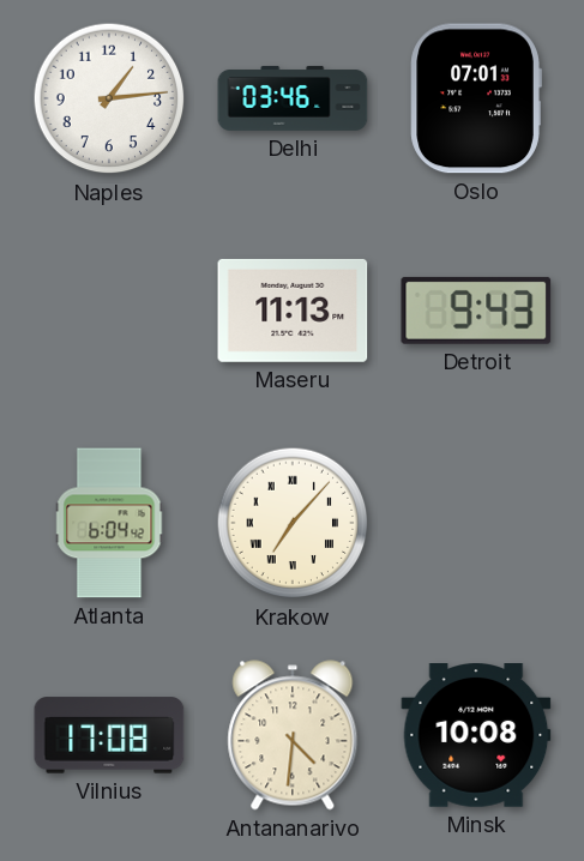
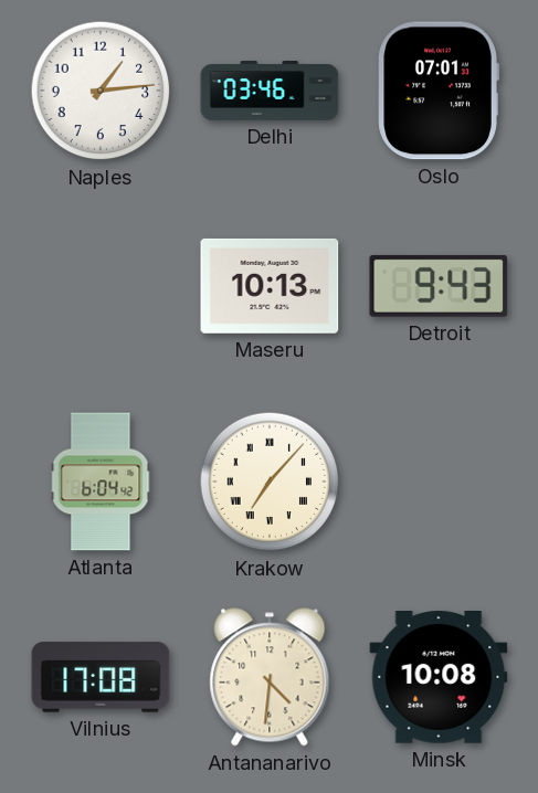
Maseru: 11:13 -> 10:13 (270, 286)
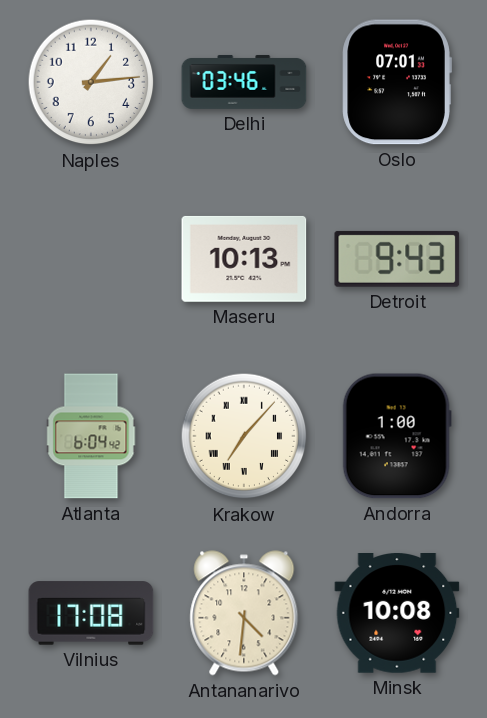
Andorra: none -> 1:00 (397, 436)
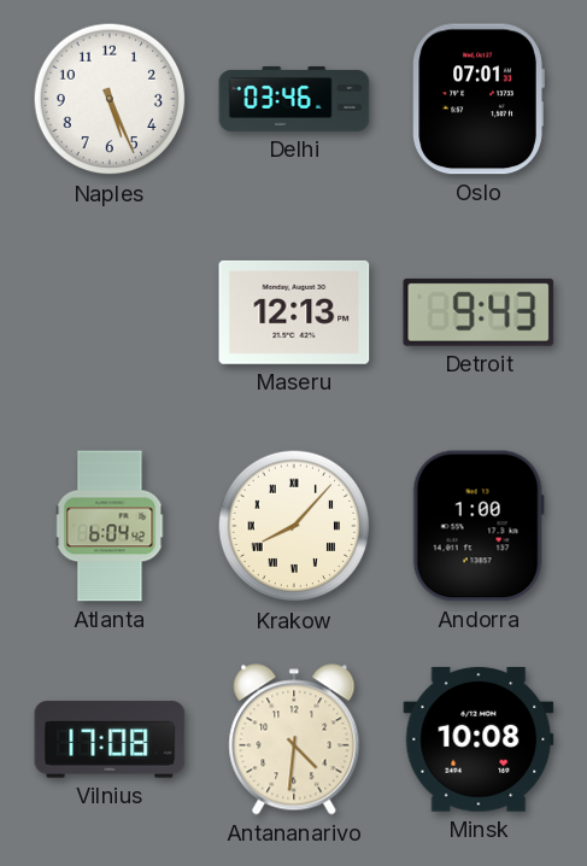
Naples: 1:14 -> 5:26 (110, 99)
Maseru: 10:13 -> 12:13 (294, 312)
Krakow: 7:07 -> 8:07 (294, 526)
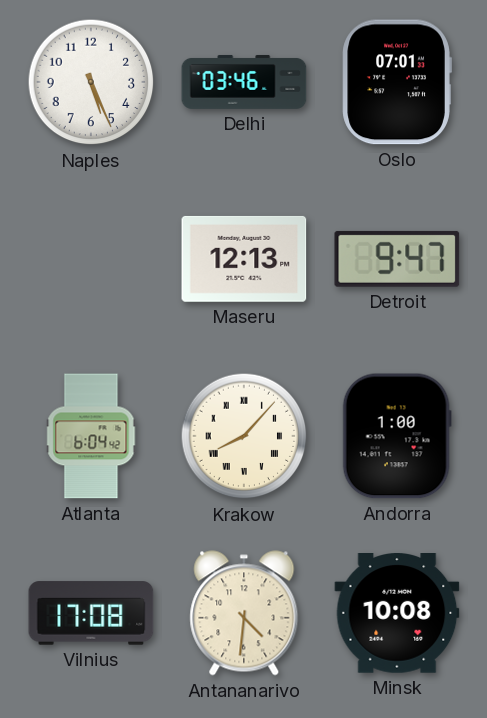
Detroit: 9:43 -> 9:47 (397, 259)
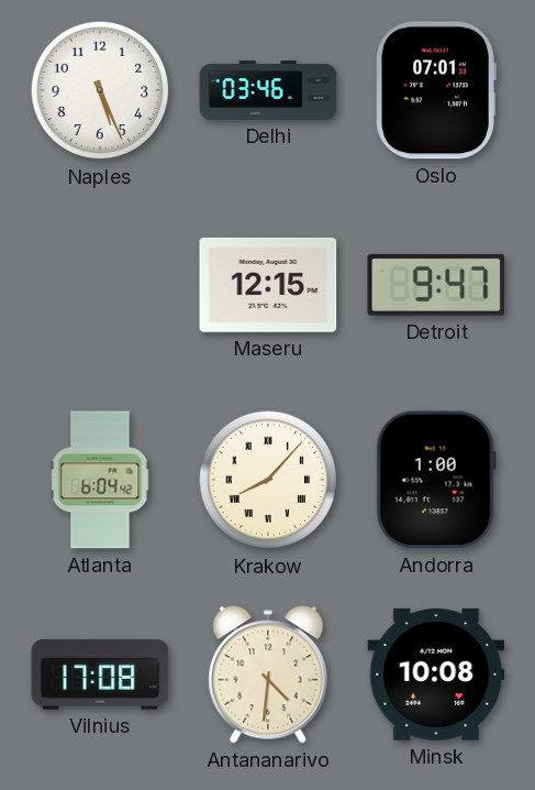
Maseru: 12:13 -> 12:15 (268, 285)
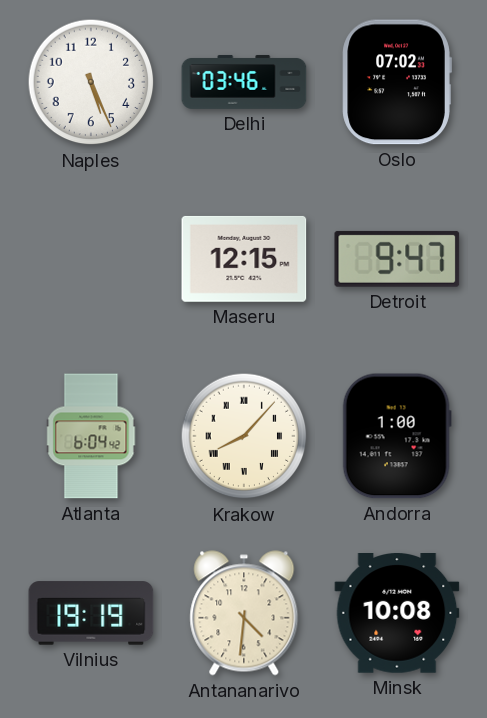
Oslo: 07:01 -> 07:02 (397, 82)
Vilnius: 17:08 -> 19:19 (91, 613)
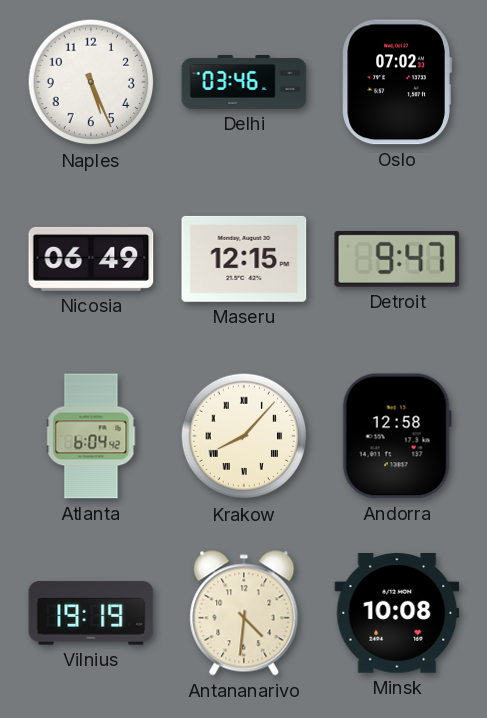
Nicosia: none -> 06:49 (91, 259)
Andorra: 1:00 -> 12:58 (397, 436)
